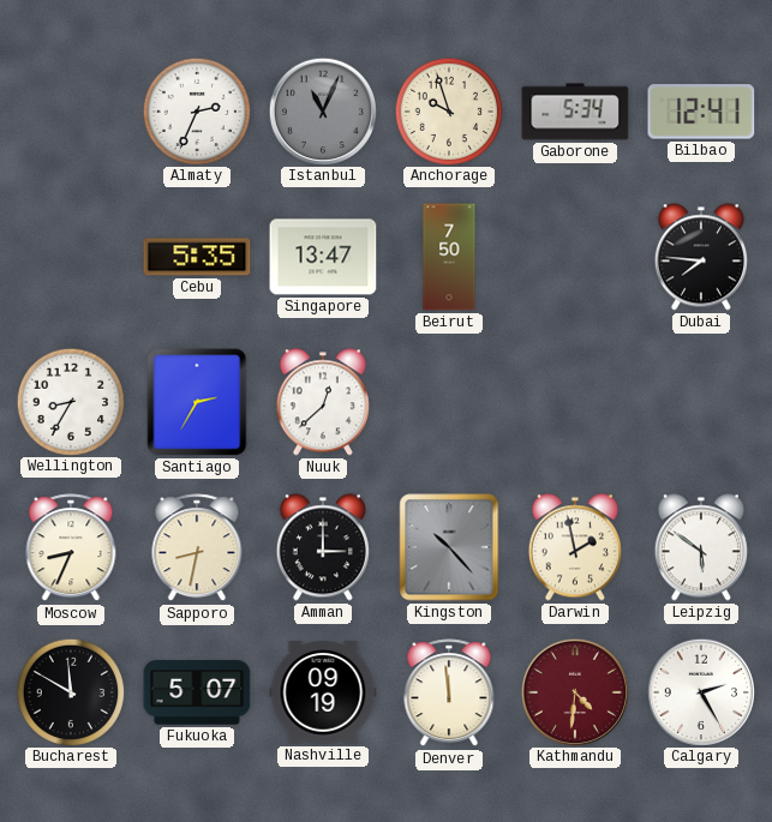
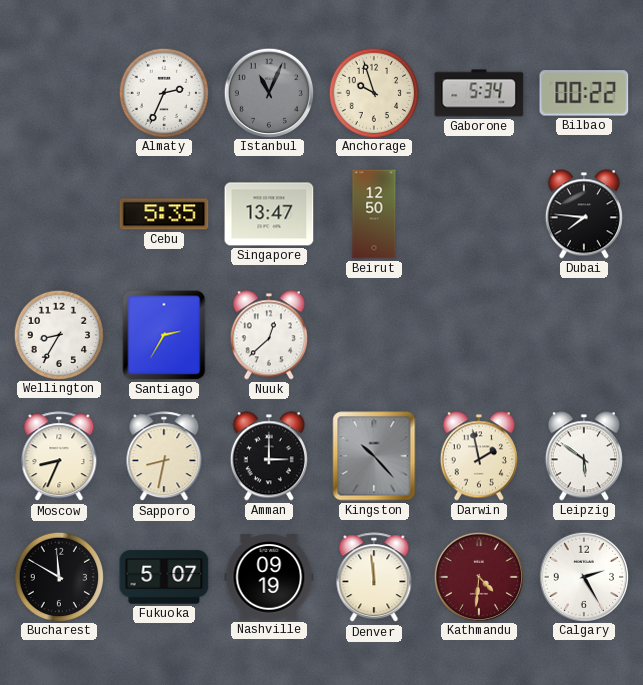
Bilbao: 12:41 -> 00:22 (584, 93)
Beirut: 7:50 -> 12:50 (374, 214)
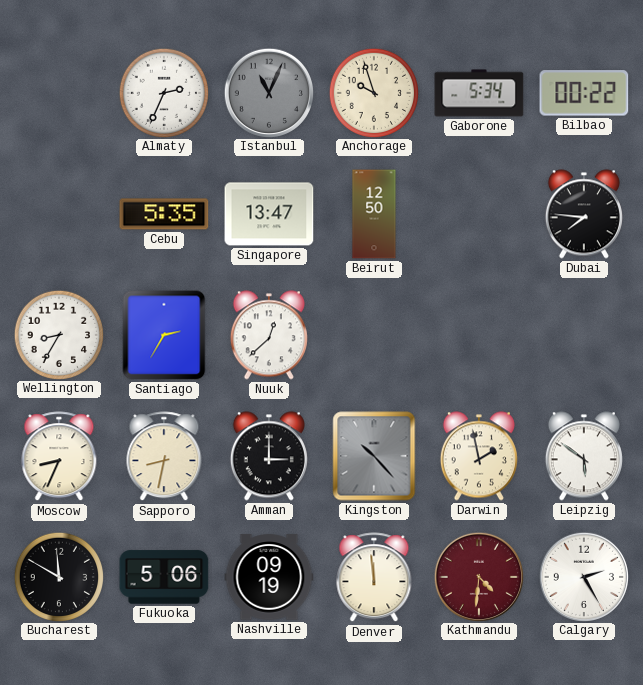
Fukuoka: 5:07 -> 5:06 (164, 577)
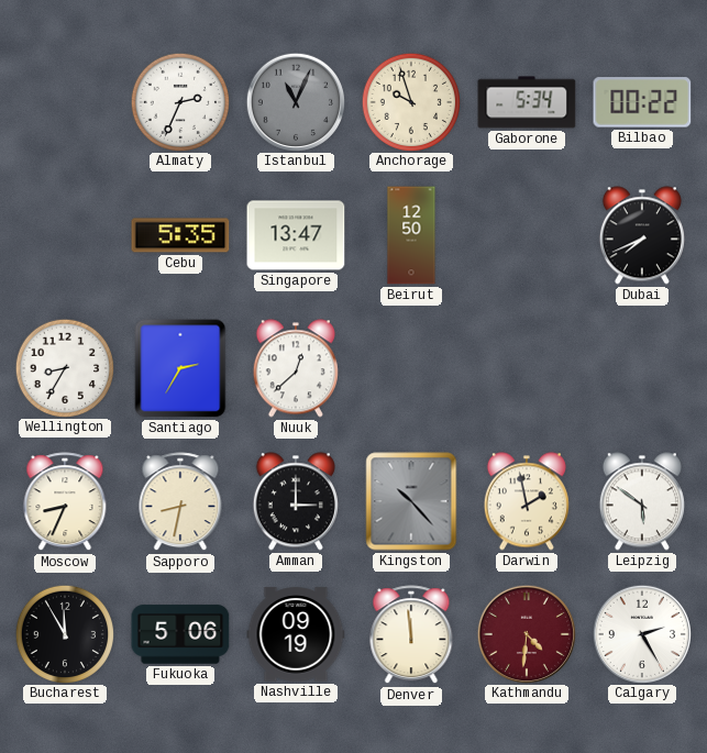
Dubai: 7:46 -> 7:41 (642, 235)
Bucharest: 11:50 -> 11:55 (64, 633)
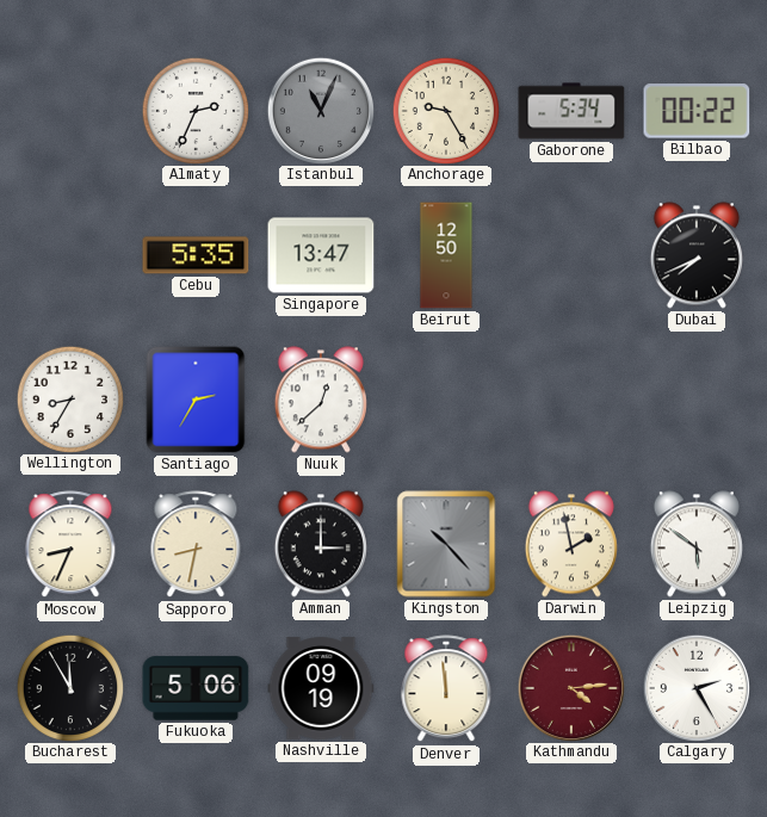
Anchorage: 9:57 -> 9:25 (445, 110)
Kathmandu: 4:31 -> 4:14 (570, 687)
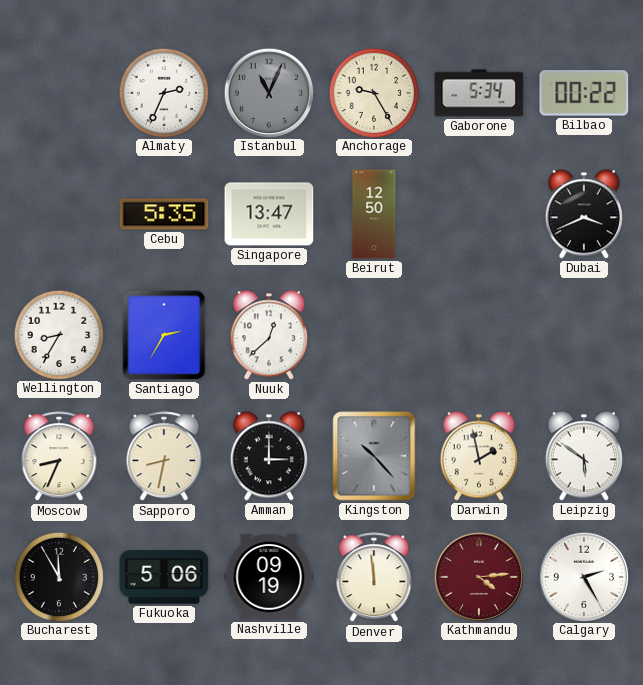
Dubai: 7:41 -> 3:41 (584, 214)
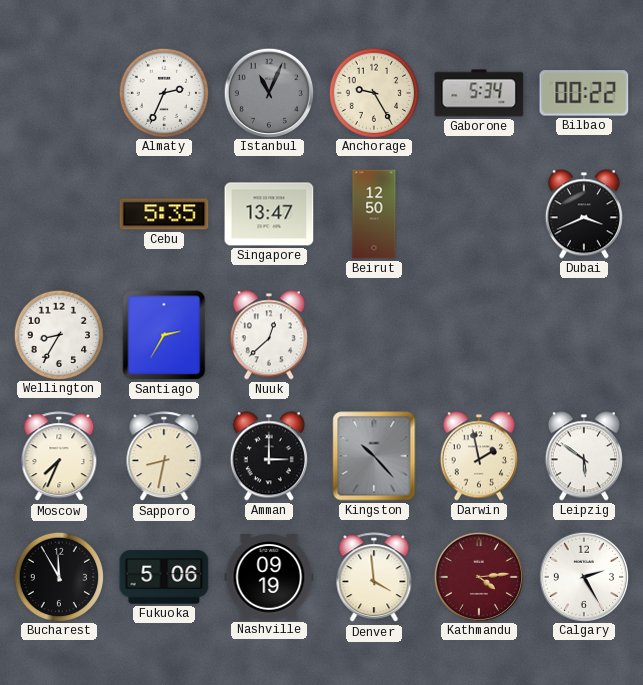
Moscow: 8:34 -> 7:34 (59, 457)
Denver: 11:59 -> 3:59 (374, 578)
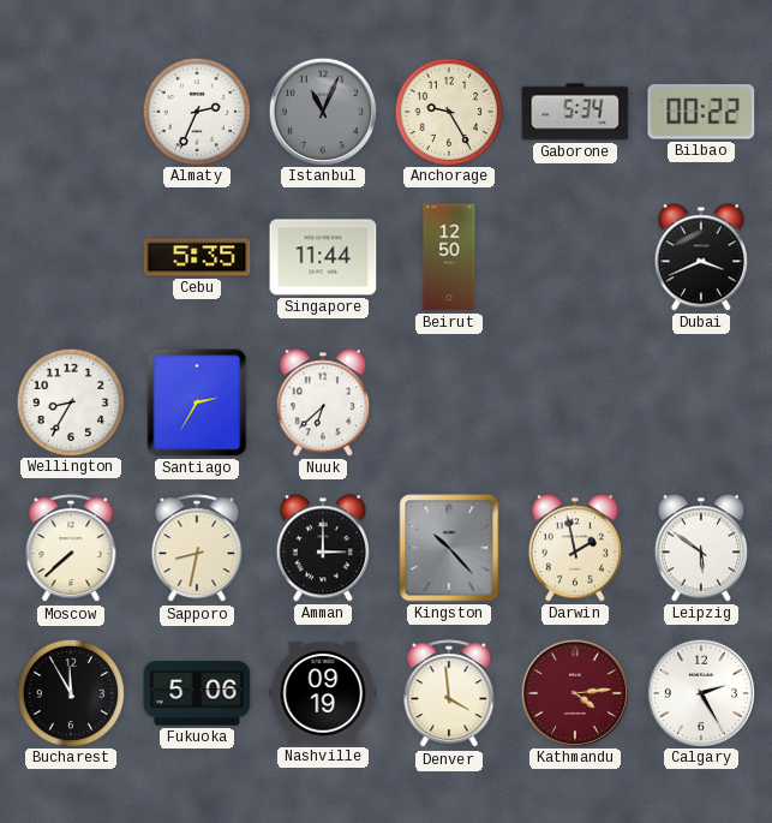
Singapore: 13:47 -> 11:44 (323, 257)
Nuuk: 12:38 -> 6:38 (323, 402)
Moscow: 7:34 -> 7:38 (71, 549)
